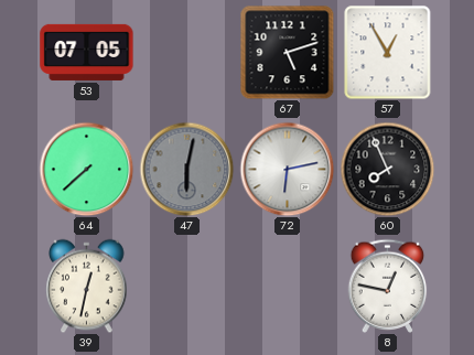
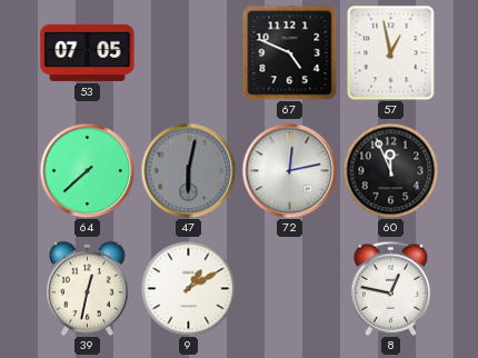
67: 5:12 -> 4:49 (289, 53)
57: 12:55 -> 12:58 (391, 52)
72: 6:13 -> 12:13 (289, 170)
60: 7:56 -> 11:56 (390, 170)
9: none -> 1:10 (188, 288)
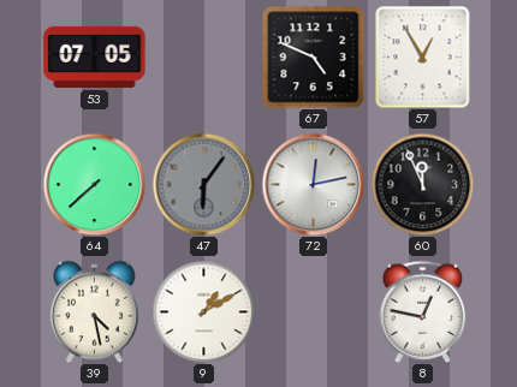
57: 12:58 -> 12:55 (423, 56)
47: 6:02 -> 6:06 (203, 184)
39: 12:32 -> 4:28 (95, 311)
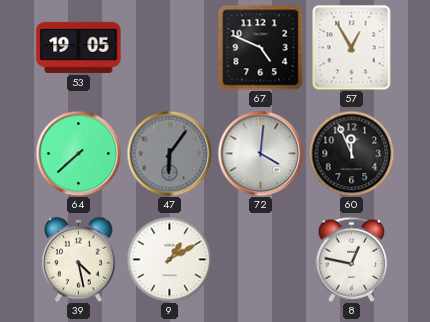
53: 07:05 -> 19:05 (79, 47)
72: 12:13 -> 4:01 (260, 153)
